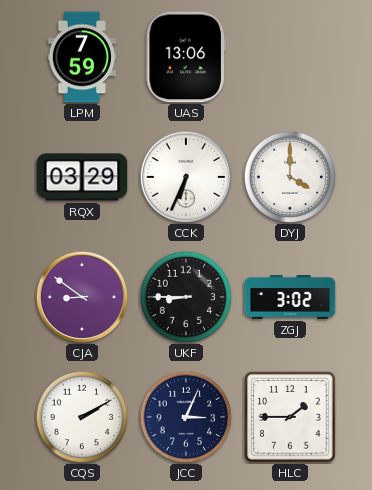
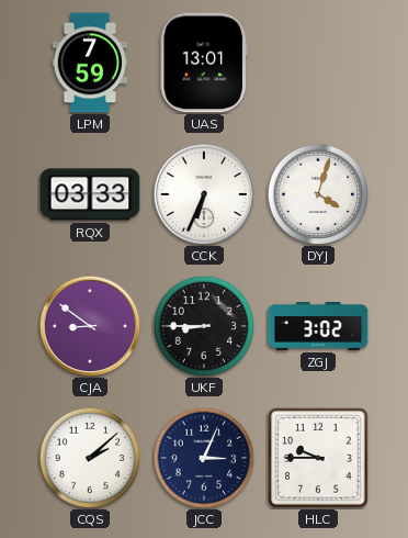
UAS: 13:06 -> 13:01 (203, 63)
RQX: 03:29 -> 03:33 (90, 194)
DYJ: 4:00 -> 4:03 (318, 194)
CQS: 2:10 -> 2:08 (90, 458)
HLC: 1:45 -> 9:45 (318, 458)
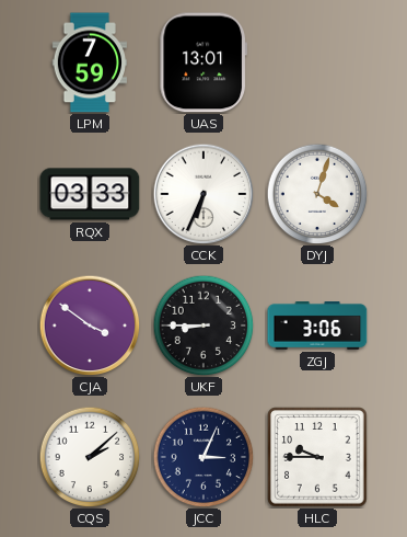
CJA: 8:51 -> 3:51 (90, 325)
ZGJ: 3:02 -> 3:06 (317, 327)
